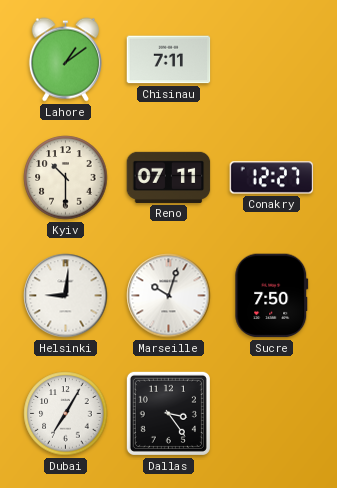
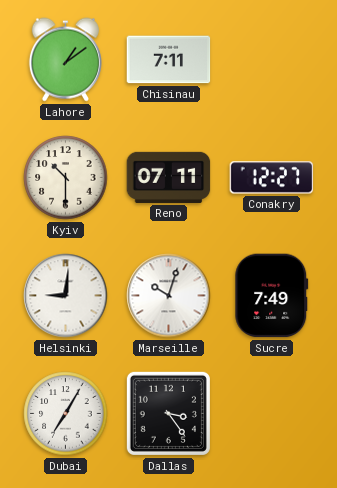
Sucre: 7:50 -> 7:49 (272, 296)
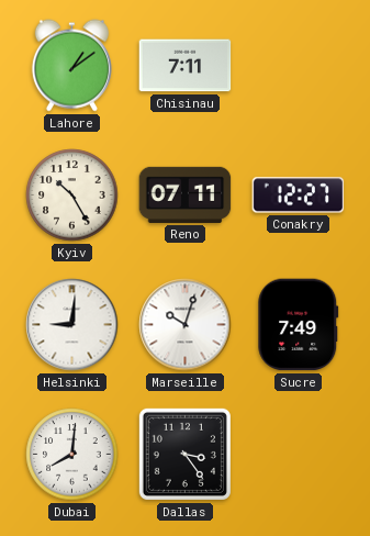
Kyiv: 10:30 -> 10:25 (72, 196)
Dubai: 7:05 -> 8:01 (72, 455)
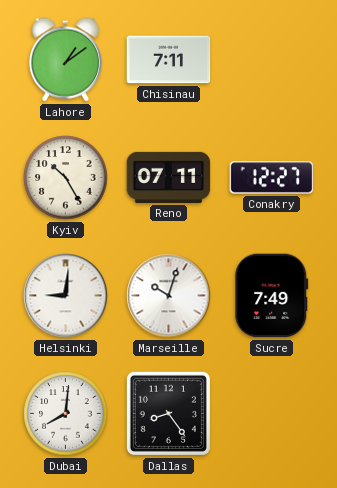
Dallas: 3:24 -> 8:24 (168, 413)
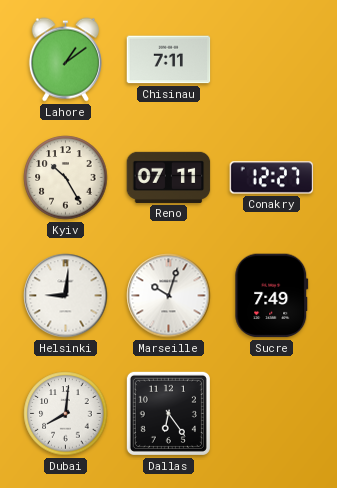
Dallas: 8:24 -> 6:24 (168, 413)
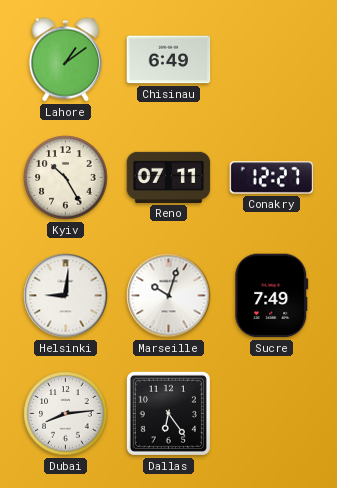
Chisinau: 7:11 -> 6:49 (169, 60)
Dubai: 8:01 -> 8:14 (66, 414)
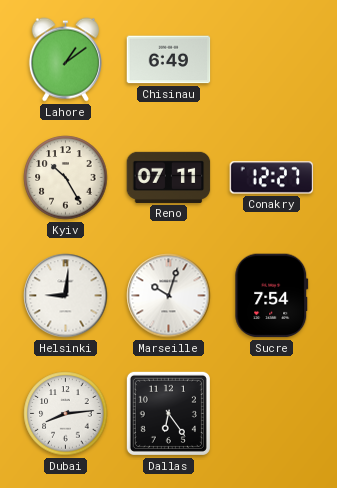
Sucre: 7:49 -> 7:54 (272, 296)
